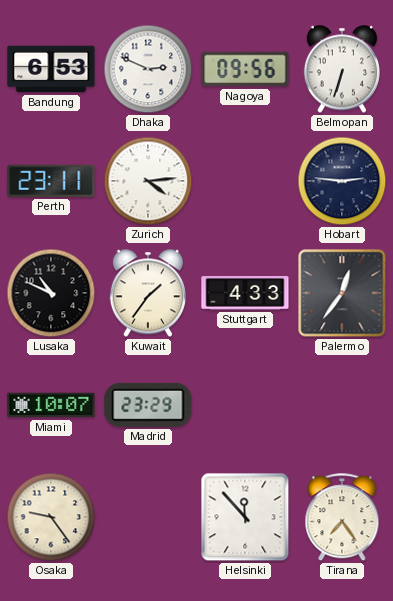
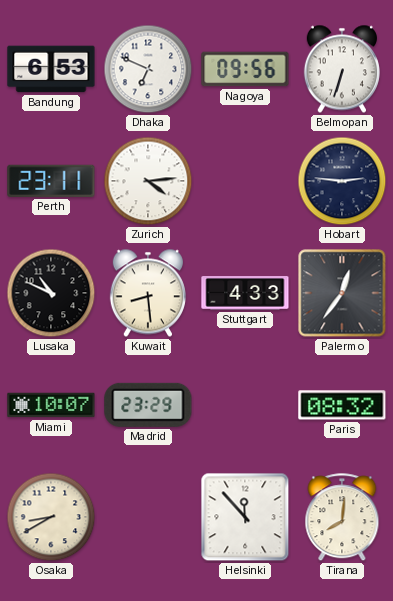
Dhaka: 2:49 -> 6:49 (148, 69)
Kuwait: 1:36 -> 8:29 (148, 293)
Paris: none -> 08:32 (342, 405)
Osaka: 9:24 -> 8:40 (51, 517)
Tirana: 7:24 -> 8:01 (342, 518)
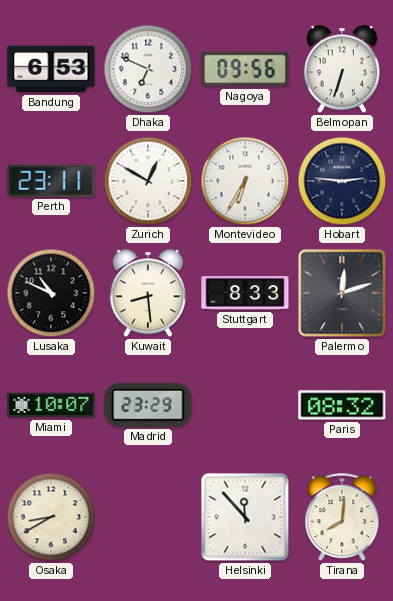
Zurich: 4:14 -> 12:50 (148, 181)
Montevideo: none -> 6:35 (245, 181)
Stuttgart: 4:33 -> 8:33 (245, 293)
Palermo: 12:36 -> 12:12 (342, 293)
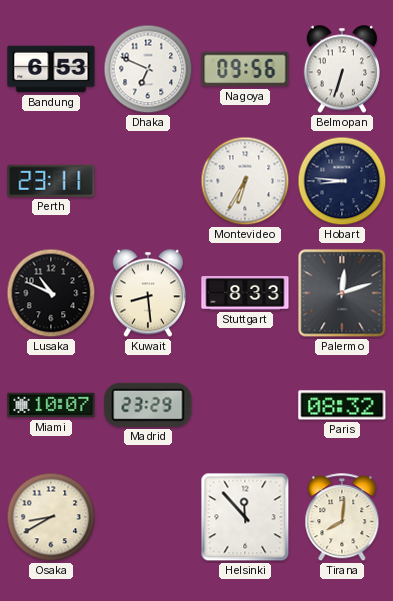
Zurich: 12:50 -> none (148, 181)
Hobart: 2:46 -> 8:46 (342, 181)
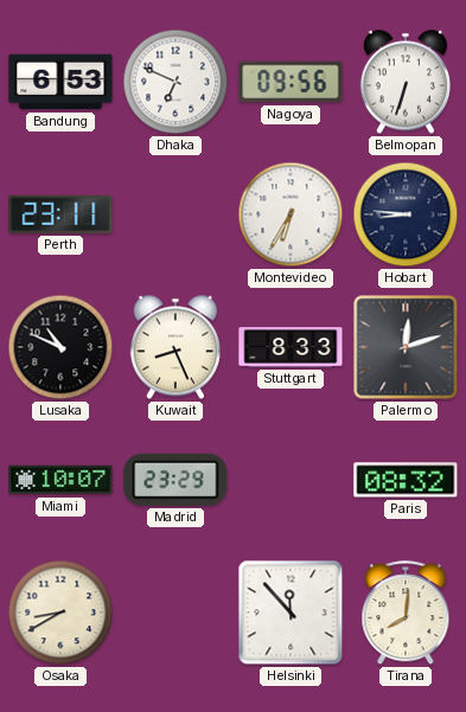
Kuwait: 8:29 -> 8:26 (175, 347)
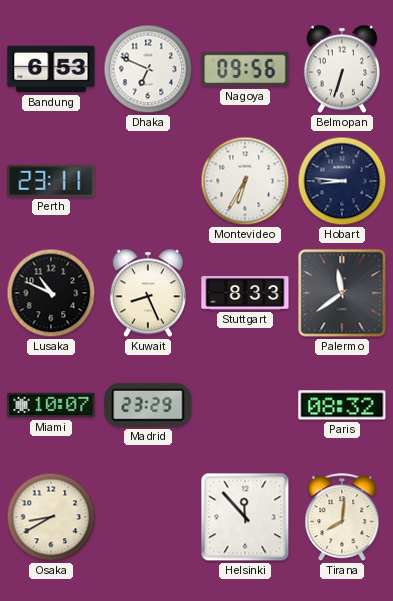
Palermo: 12:12 -> 11:39 (342, 293)
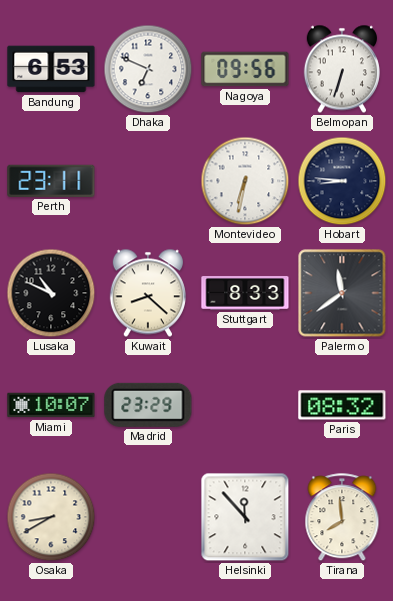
Montevideo: 6:35 -> 6:32 (245, 181)
Kuwait: 8:26 -> 8:22 (148, 293)
Tirana: 8:01 -> 7:59 (342, 518)
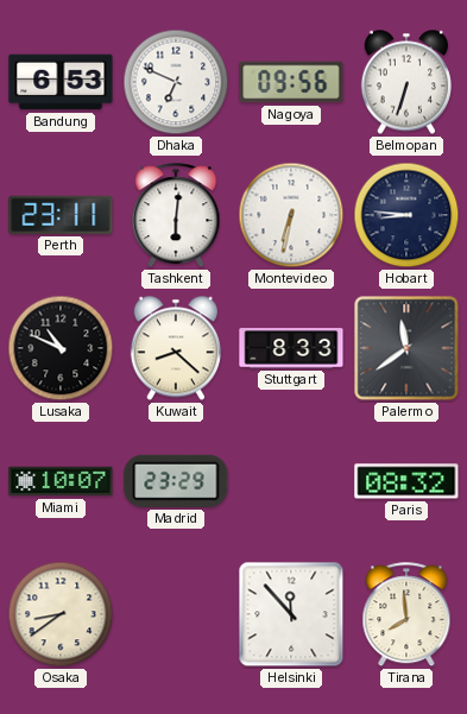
Tashkent: none -> 6:01 (176, 216)
Osaka: 8:40 -> 8:39 (61, 614)
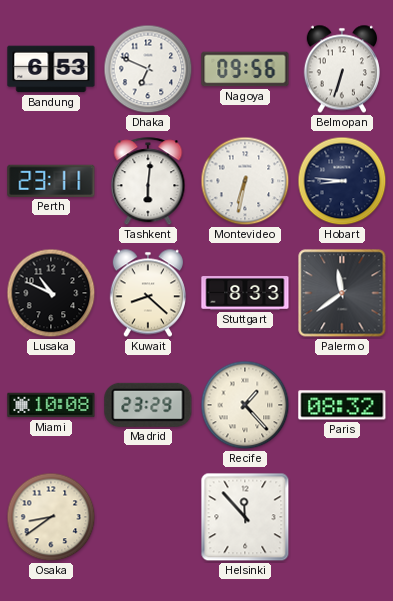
Miami: 10:07 -> 10:08 (51, 405)
Recife: none -> 1:23 (245, 405)
Tirana: 7:59 -> none (406, 615)
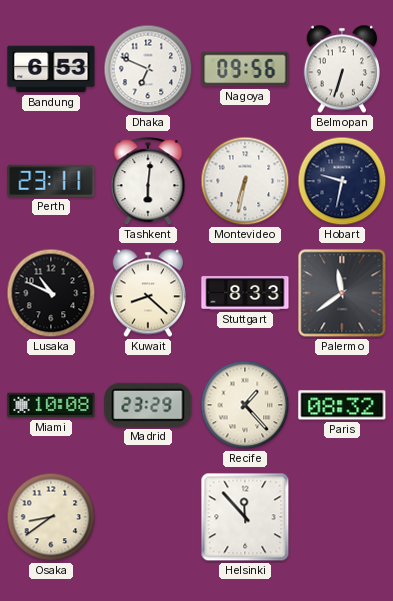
Hobart: 8:46 -> 9:32 (342, 181)
